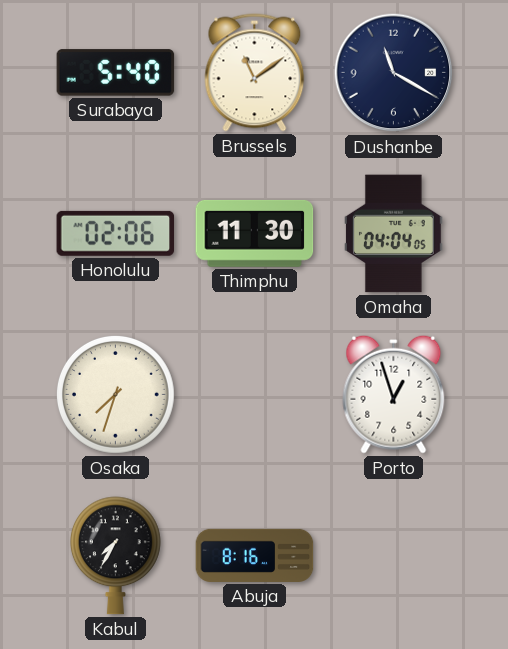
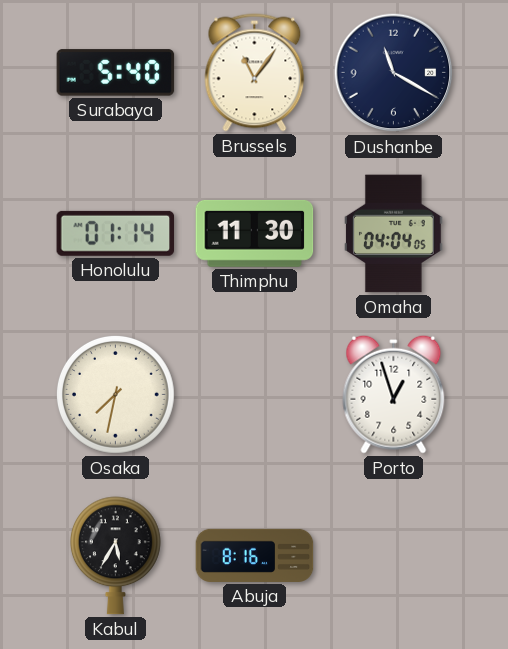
Brussels: 11:09 -> 11:06 (255, 73)
Honolulu: 02:06 -> 01:14 (116, 233)
Osaka: 7:33 -> 7:32 (115, 394)
Kabul: 7:35 -> 5:35 (115, 556)
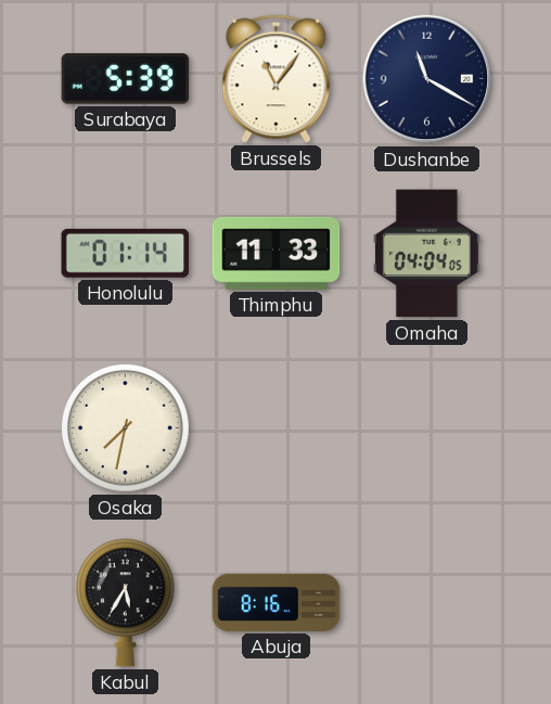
Surabaya: 5:40 -> 5:39 (126, 79)
Thimphu: 11:30 -> 11:33 (277, 253)
Porto: 12:57 -> none (394, 394)
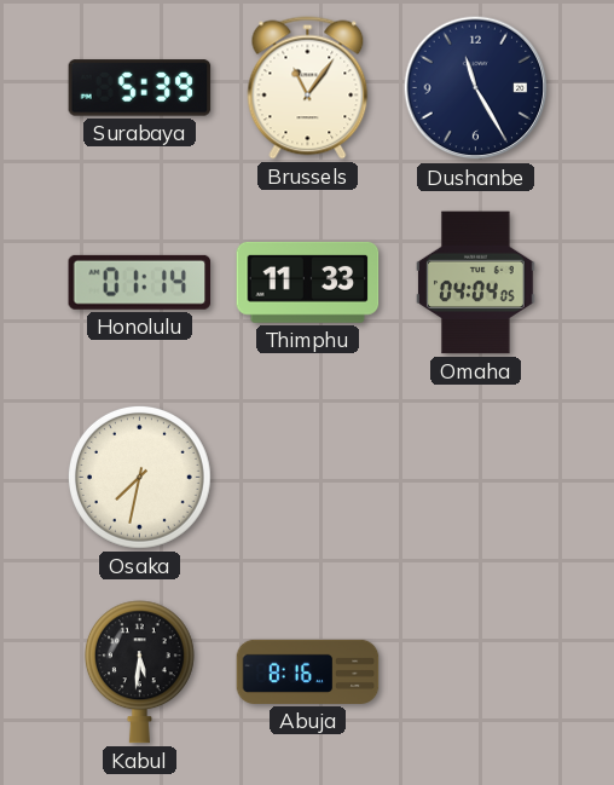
Dushanbe: 11:20 -> 11:25 (476, 88)
Kabul: 5:35 -> 5:31 (139, 673)
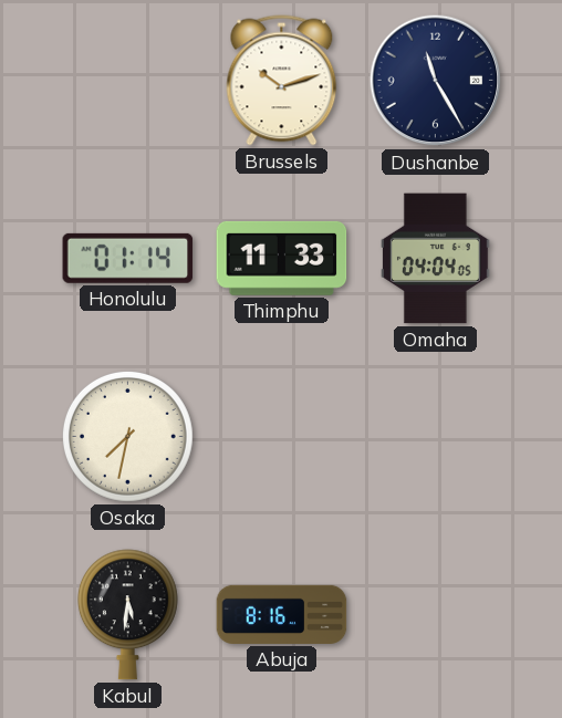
Surabaya: 5:39 -> none (140, 88)
Brussels: 11:06 -> 10:12 (282, 81)
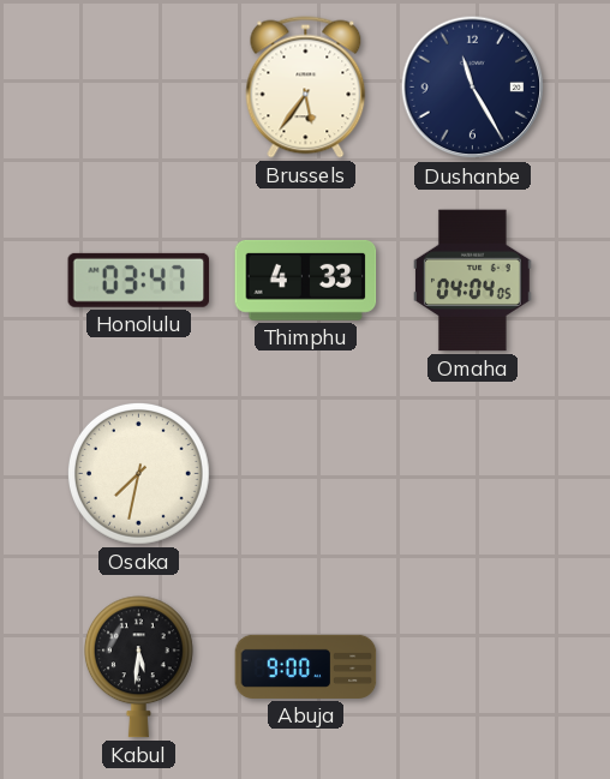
Brussels: 10:12 -> 5:36 (306, 88)
Honolulu: 01:14 -> 03:47 (139, 280)
Thimphu: 11:33 -> 4:33 (306, 280)
Abuja: 8:16 -> 9:00 (306, 666)
